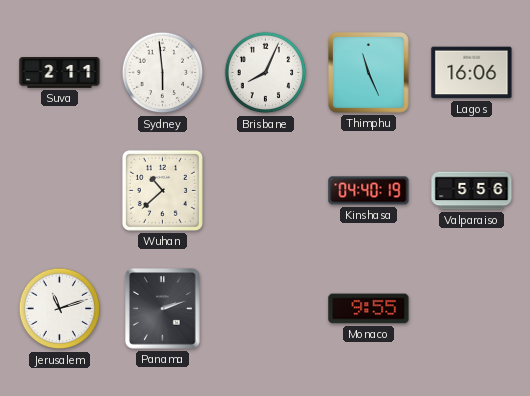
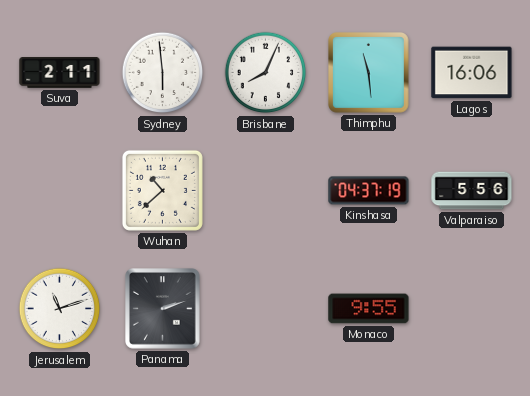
Thimphu: 11:26 -> 11:29 (369, 73)
Kinshasa: 04:40 -> 04:37 (369, 191)
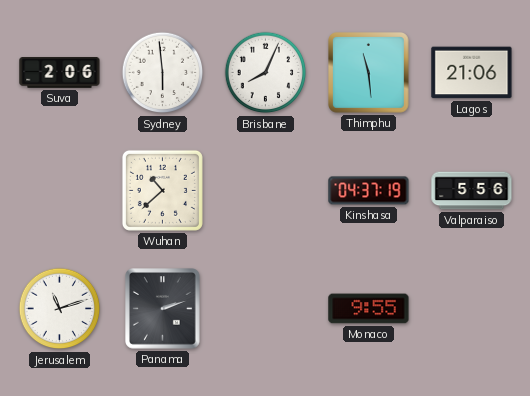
Suva: 2:11 -> 2:06 (60, 73)
Lagos: 16:06 -> 21:06 (472, 73)
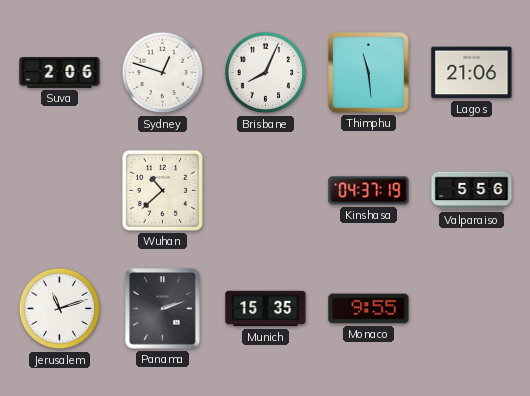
Sydney: 5:59 -> 12:48 (163, 73)
Munich: none -> 15:35 (266, 309)
